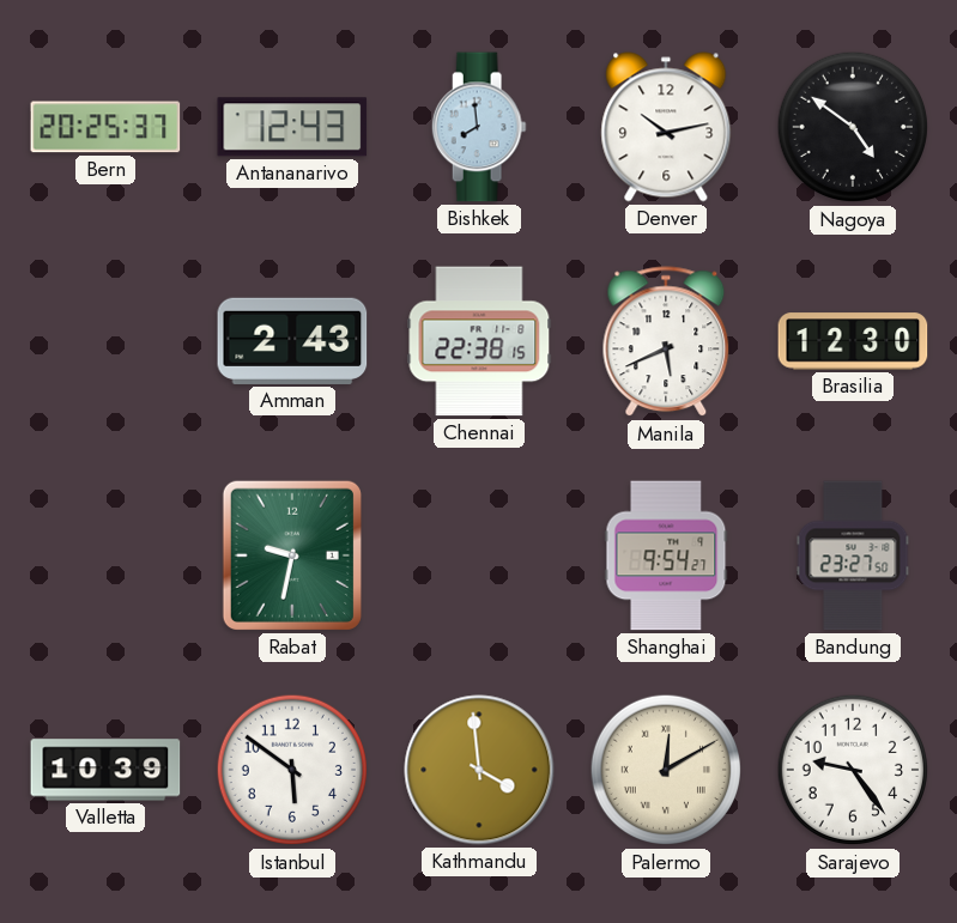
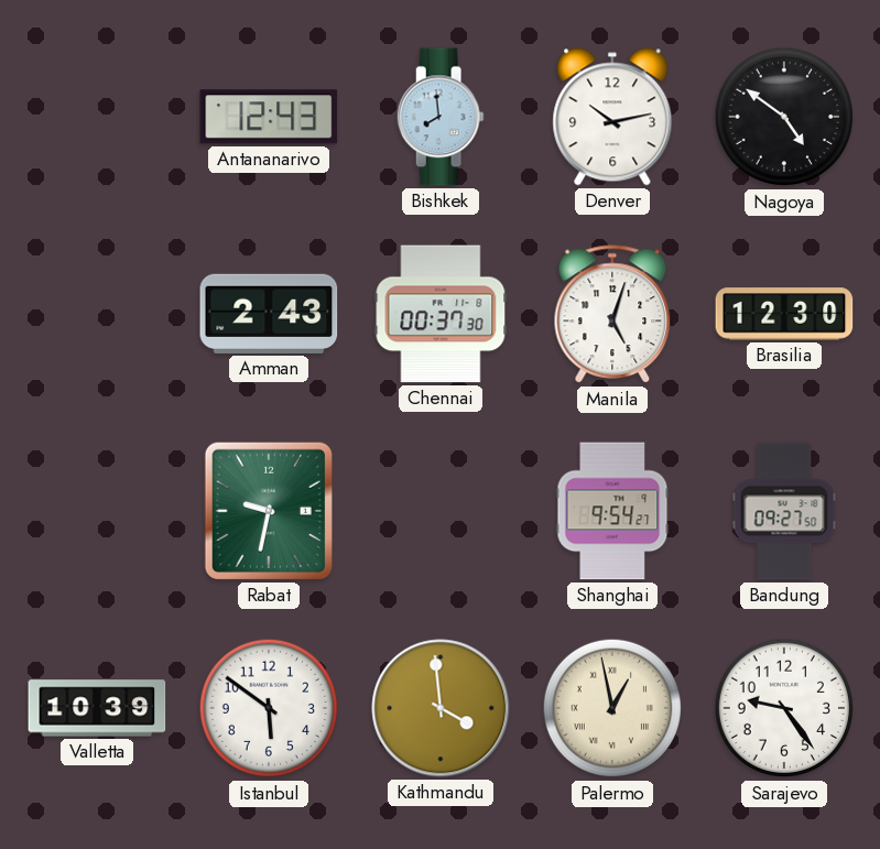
Bern: 20:25 -> none (105, 127)
Chennai: 22:38 -> 00:37 (441, 314)
Manila: 5:41 -> 5:03 (612, 315)
Bandung: 23:27 -> 09:27 (784, 511)
Palermo: 12:10 -> 12:58 (612, 708)
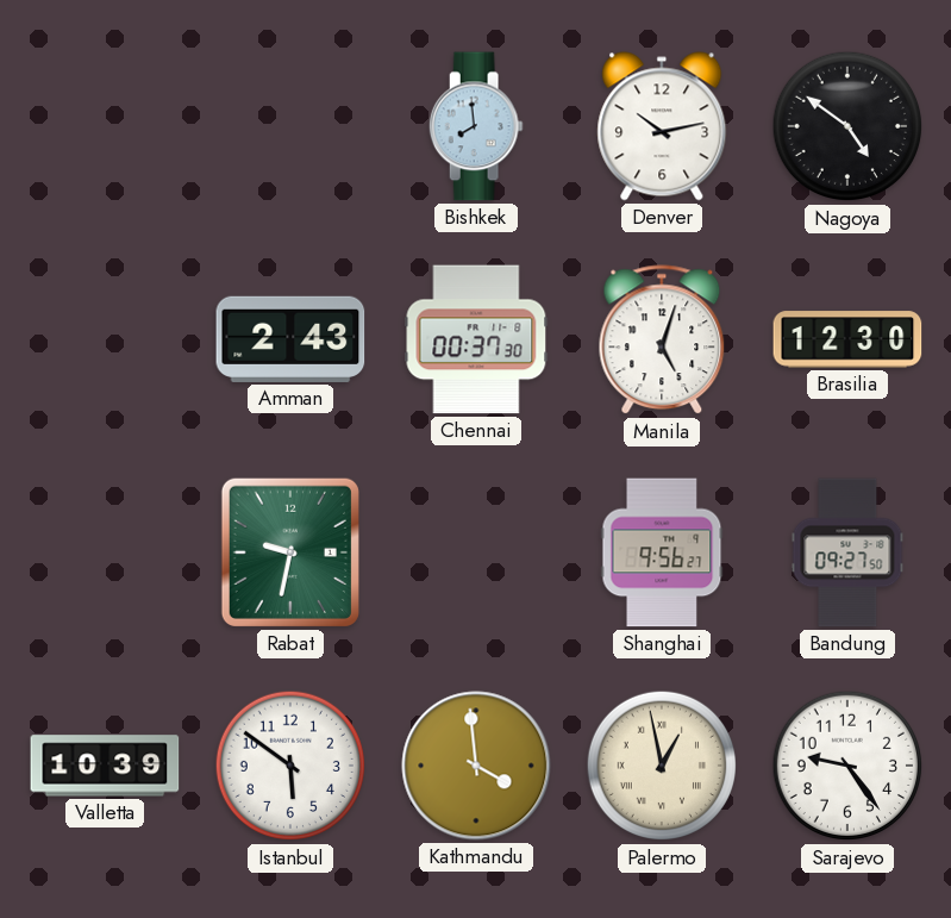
Antananarivo: 12:43 -> none (269, 117)
Shanghai: 9:54 -> 9:56 (662, 552)
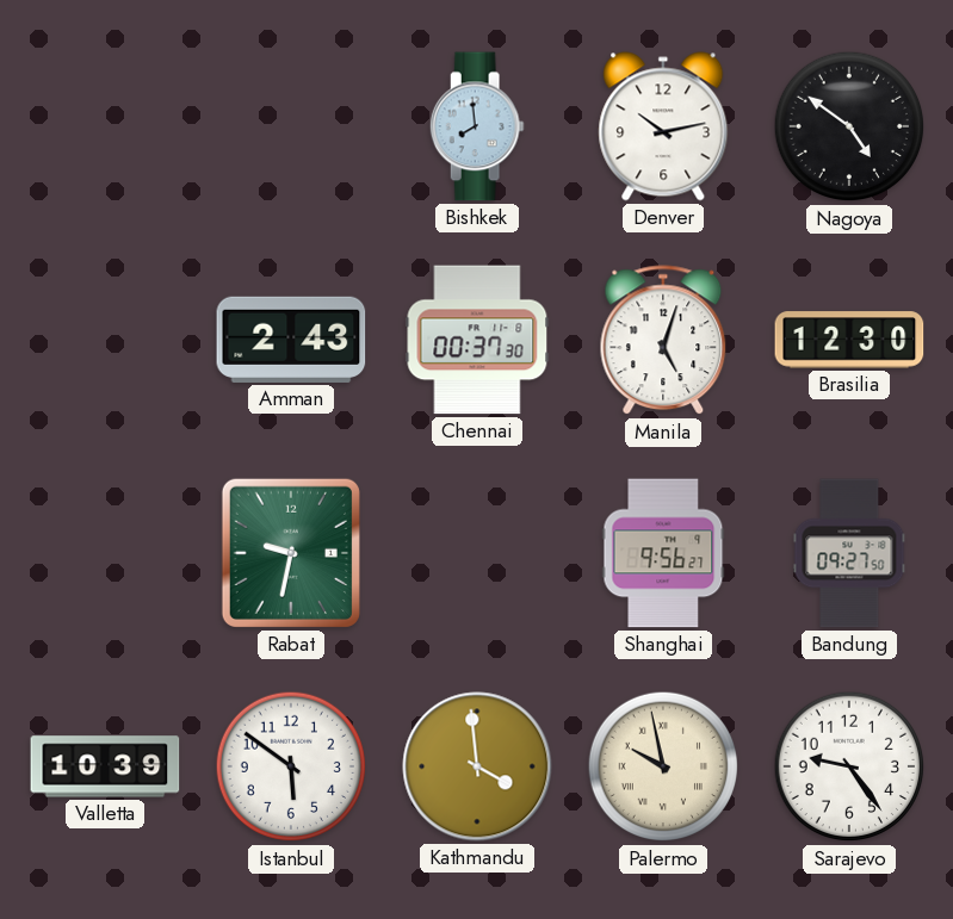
Palermo: 12:58 -> 9:58 (663, 766)
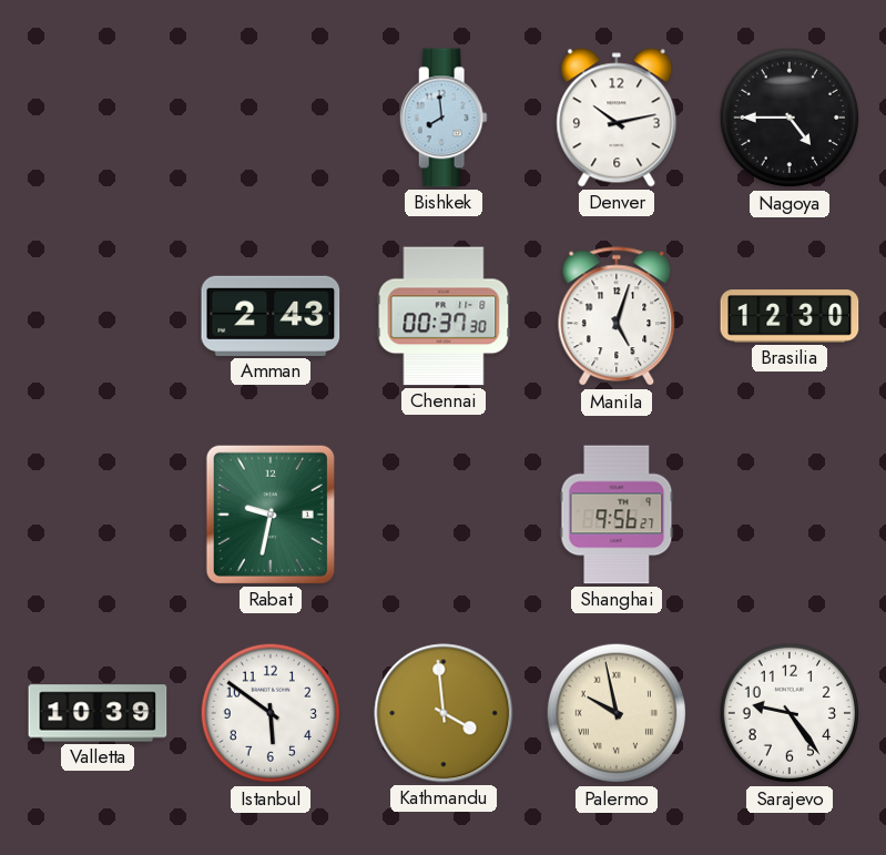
Nagoya: 4:51 -> 4:45 (790, 118)
Bandung: 09:27 -> none (849, 553)
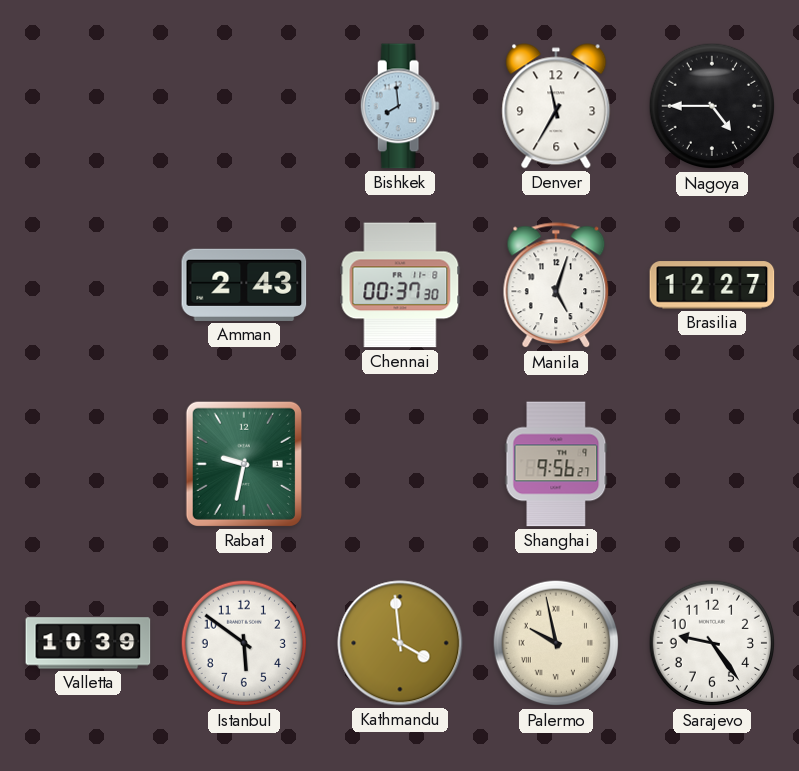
Denver: 10:13 -> 11:35 (556, 106)
Brasilia: 12:30 -> 12:27 (712, 285)
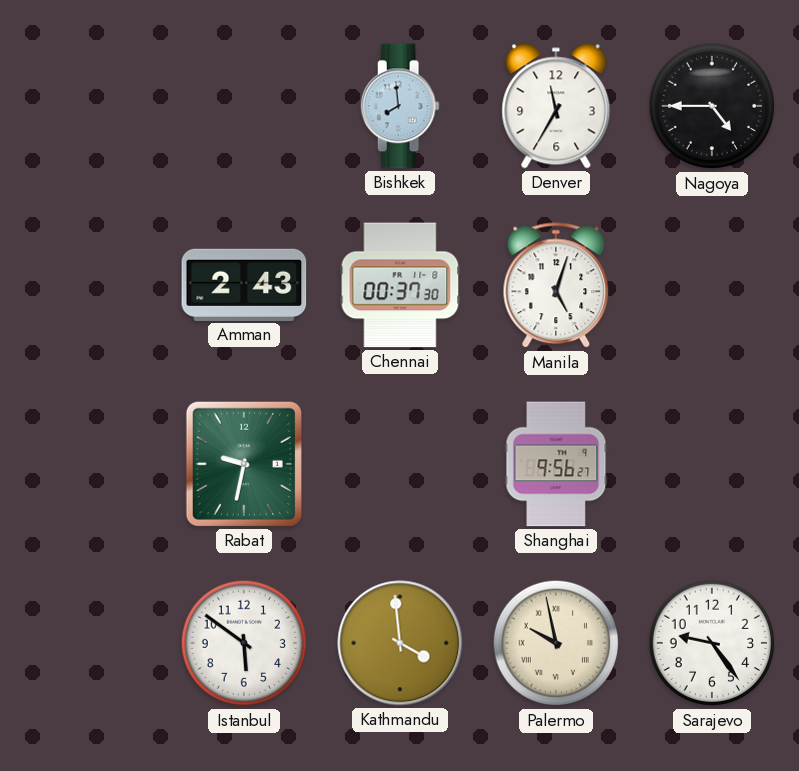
Brasilia: 12:27 -> none (712, 285)
Valletta: 10:39 -> none (88, 643)
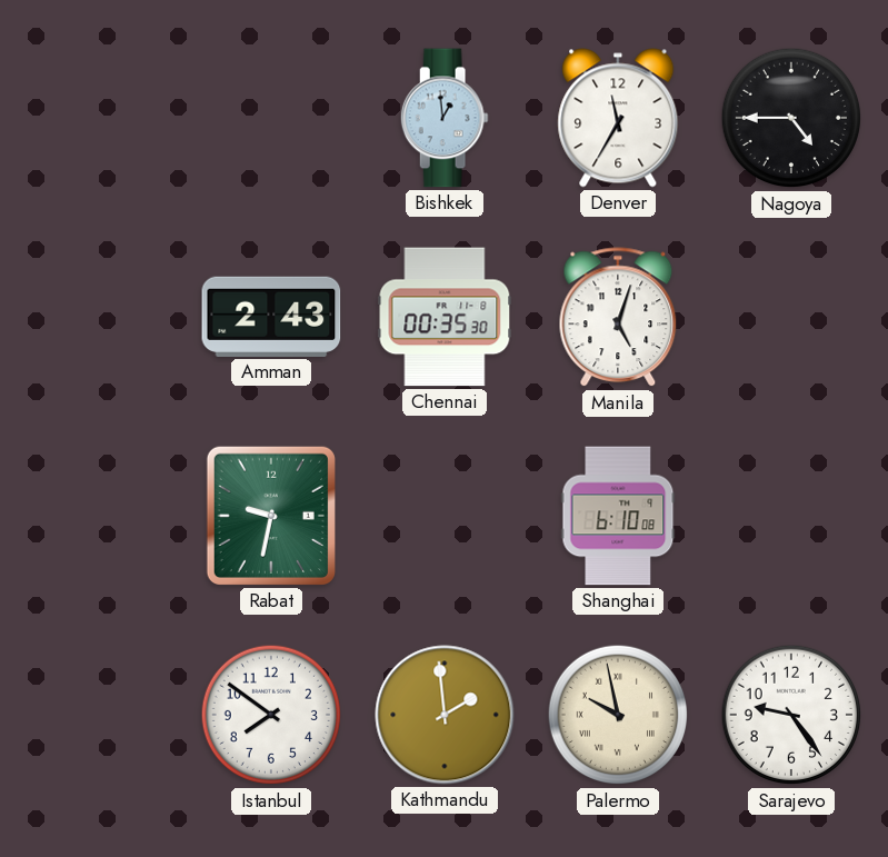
Bishkek: 7:59 -> 12:59 (445, 118)
Chennai: 00:37 -> 00:35 (445, 317)
Shanghai: 9:56 -> 6:10 (618, 516)
Istanbul: 5:51 -> 7:51 (271, 715)
Kathmandu: 3:59 -> 1:59 (445, 715)
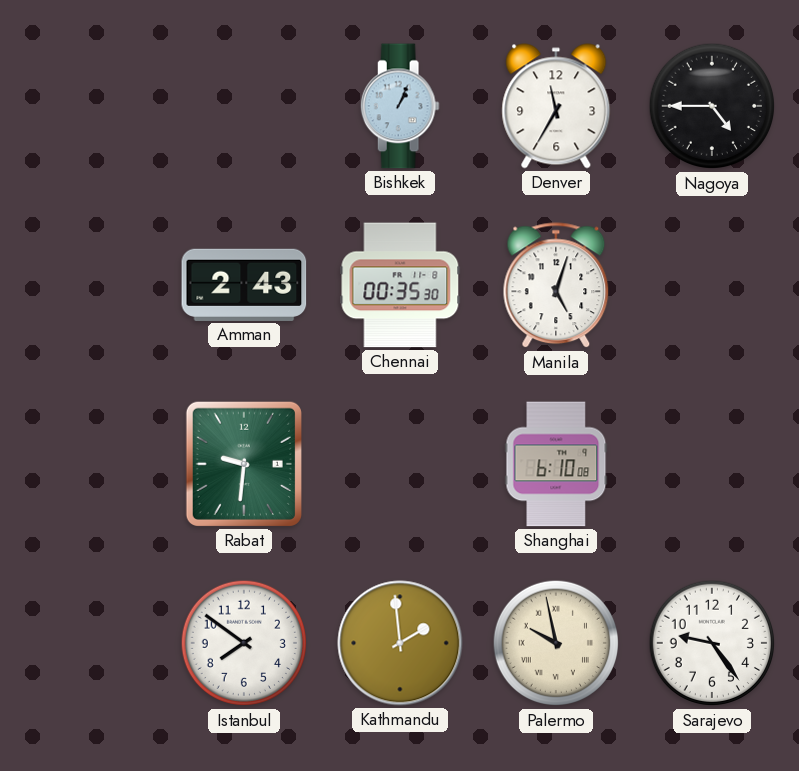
Bishkek: 12:59 -> 1:04 (400, 106)
Rabat: 9:32 -> 9:31 (244, 464)
